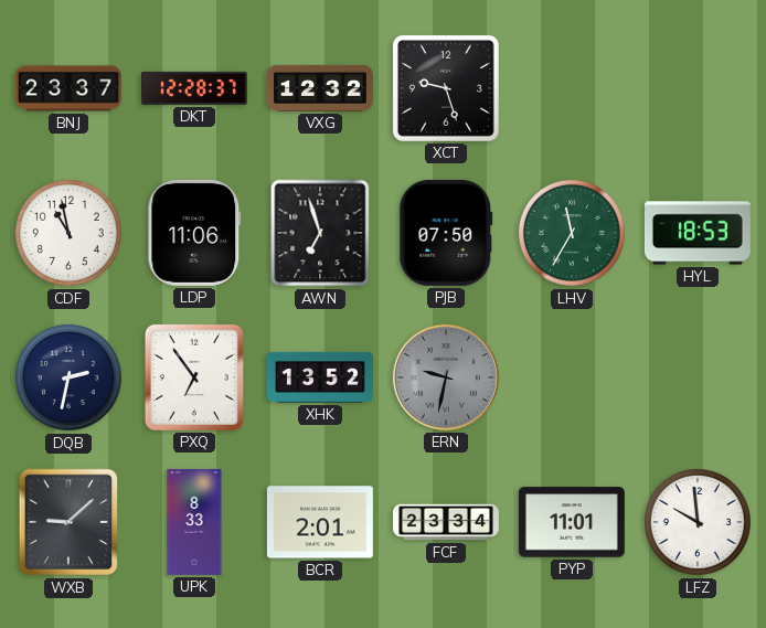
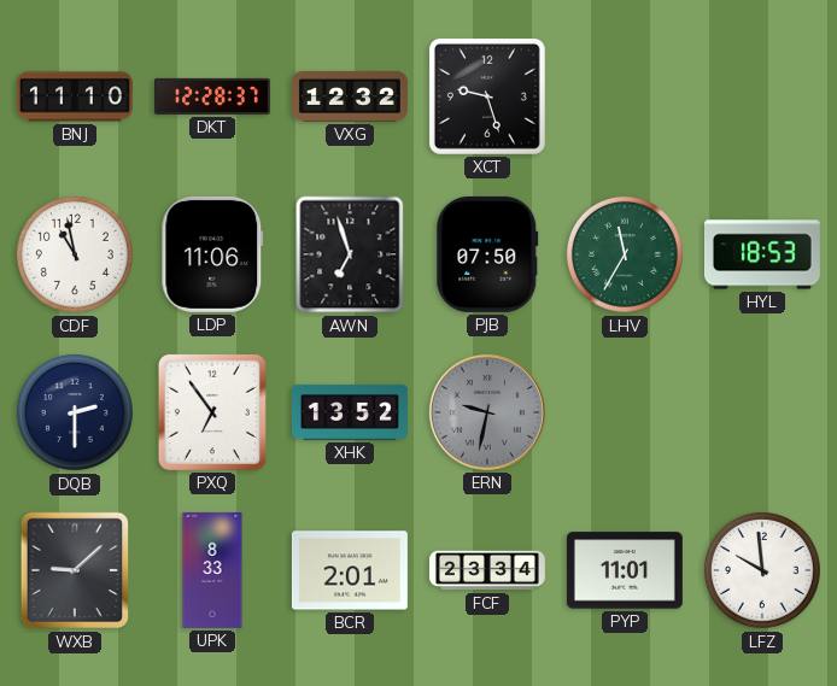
BNJ: 23:37 -> 11:10 (75, 96)
DQB: 2:32 -> 2:30 (75, 412)
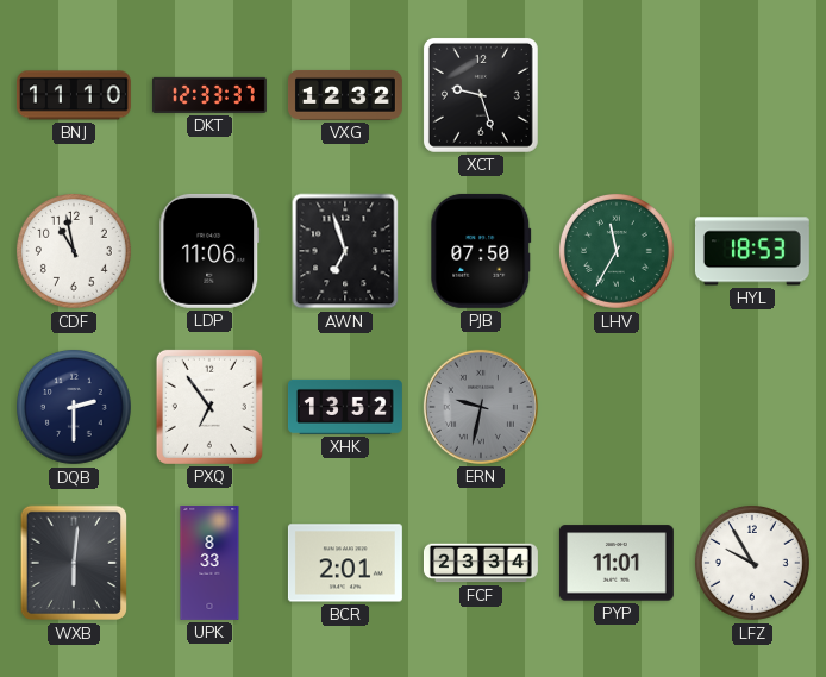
DKT: 12:28 -> 12:33 (209, 95)
WXB: 9:08 -> 6:01 (73, 563)
LFZ: 9:59 -> 9:55 (752, 563)
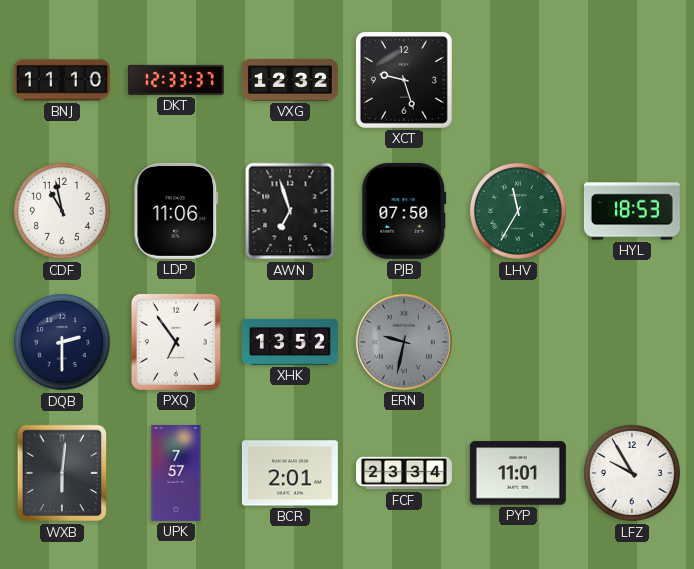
UPK: 8:33 -> 7:57 (176, 473)
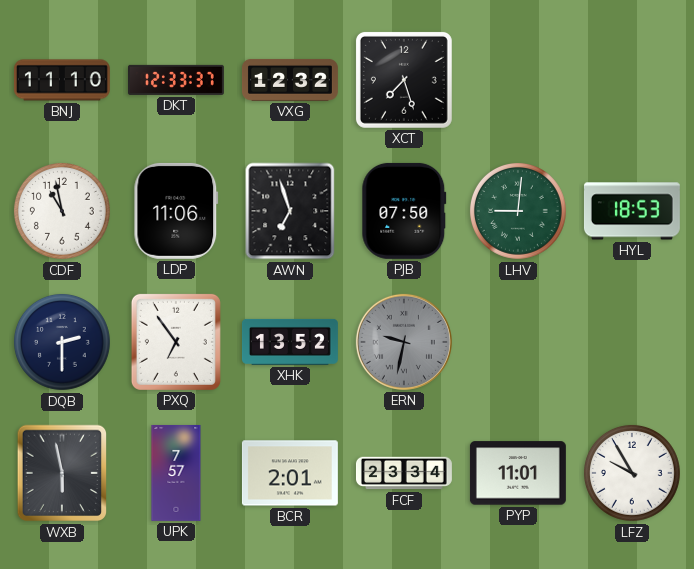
XCT: 9:27 -> 7:27 (404, 80)
LHV: 11:35 -> 9:01 (518, 211)
WXB: 6:01 -> 5:58 (61, 473)
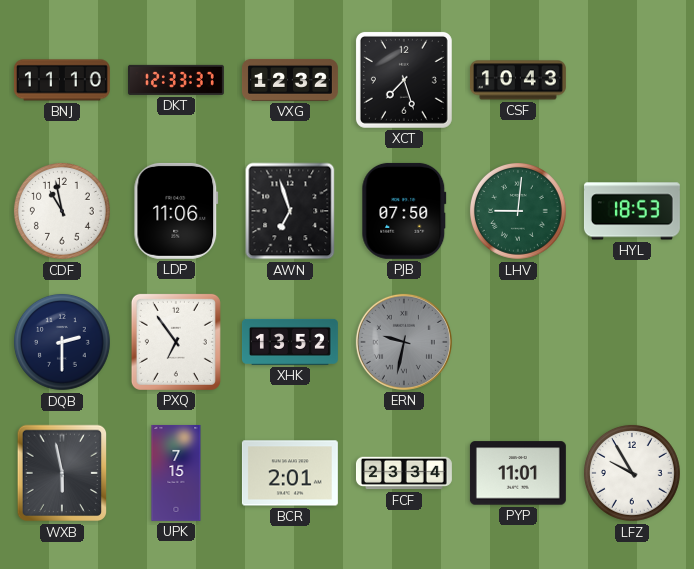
CSF: none -> 10:43 (518, 80)
UPK: 7:57 -> 7:15 (176, 473)
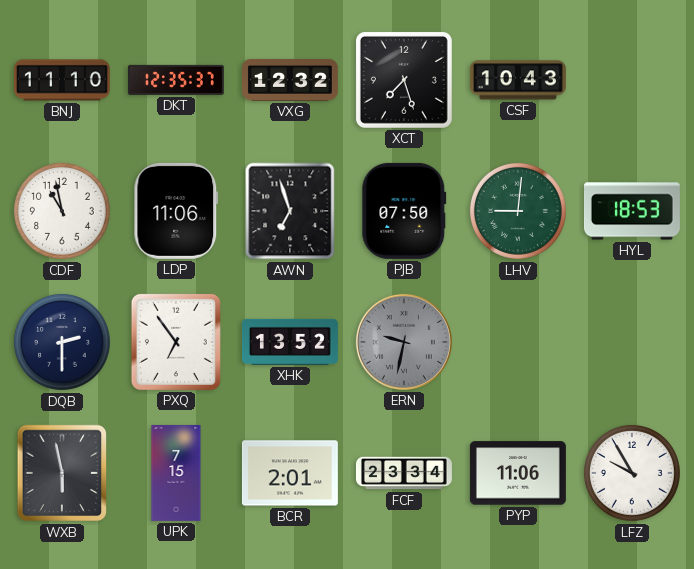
DKT: 12:33 -> 12:35 (176, 80)
PYP: 11:01 -> 11:06 (518, 473)
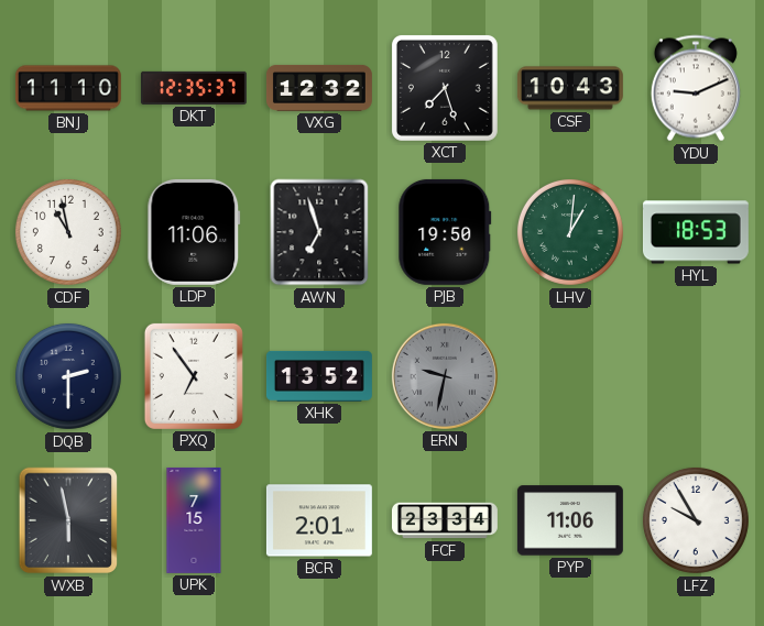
YDU: none -> 9:11 (696, 88)
PJB: 07:50 -> 19:50 (445, 232)
LHV: 9:01 -> 1:01 (570, 232)
